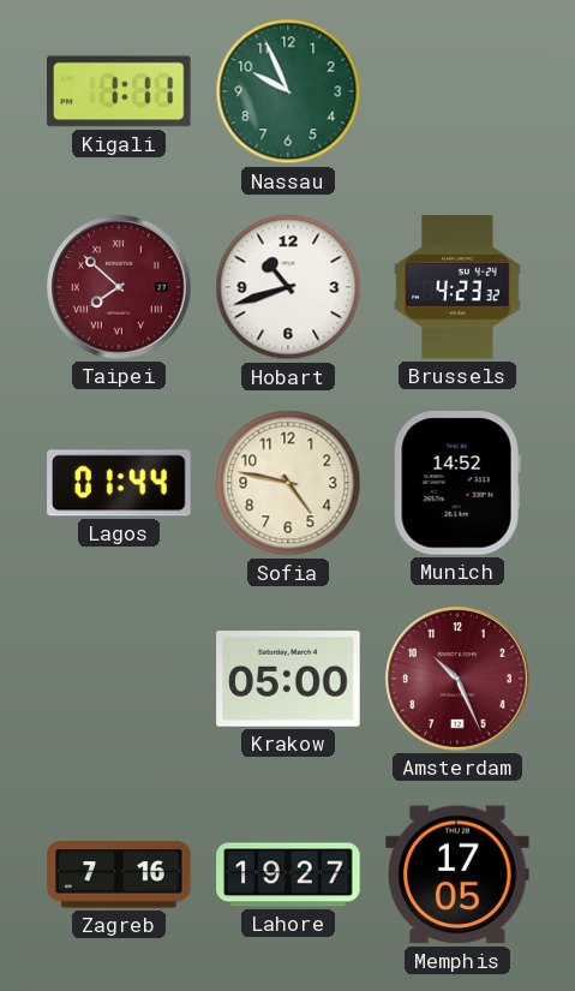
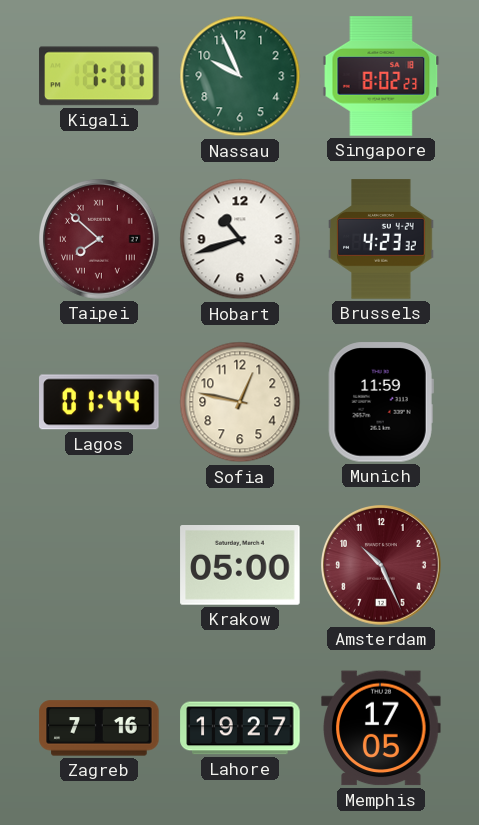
Singapore: none -> 8:02 (381, 76)
Sofia: 4:47 -> 12:47 (240, 402)
Munich: 14:52 -> 11:59 (381, 402)
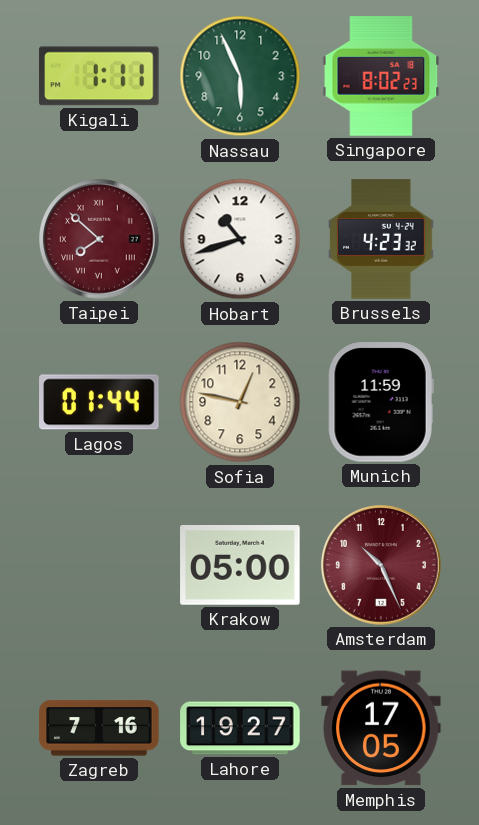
Nassau: 9:56 -> 5:56 (240, 76)
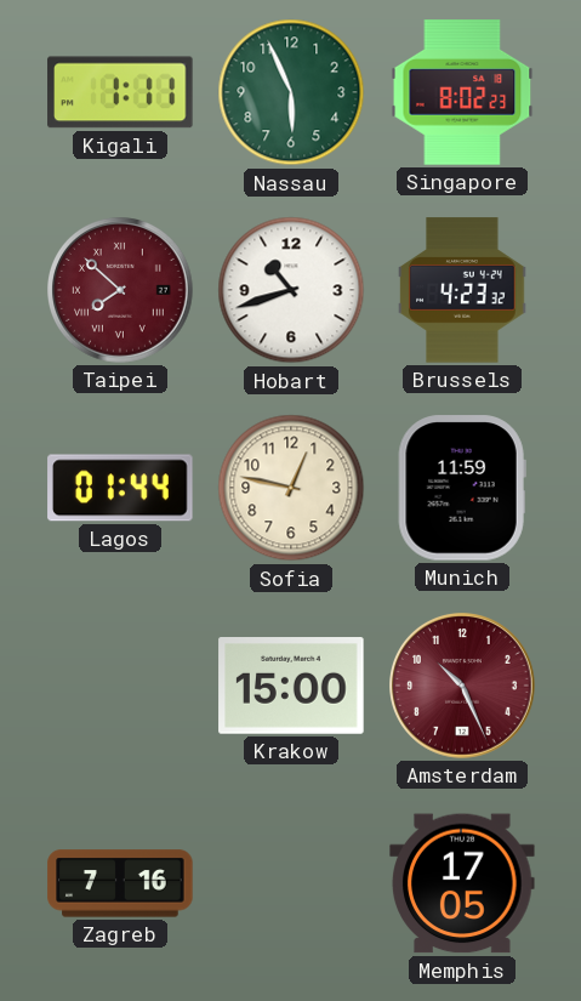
Krakow: 05:00 -> 15:00 (291, 687)
Lahore: 19:27 -> none (240, 728)
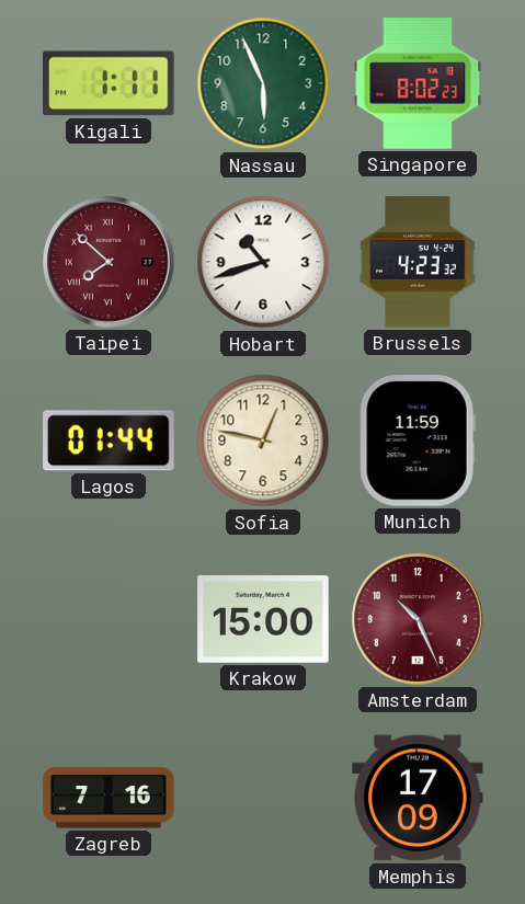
Memphis: 17:05 -> 17:09 (418, 798)
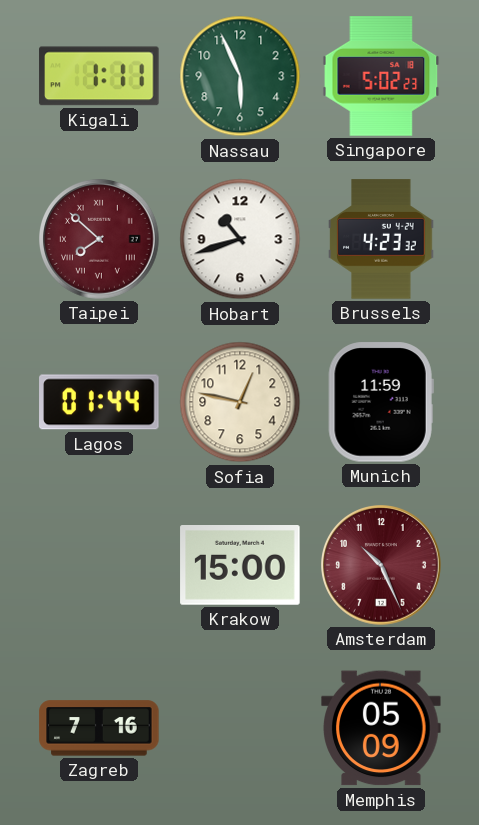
Singapore: 8:02 -> 5:02 (381, 76)
Memphis: 17:09 -> 05:09 (381, 728)
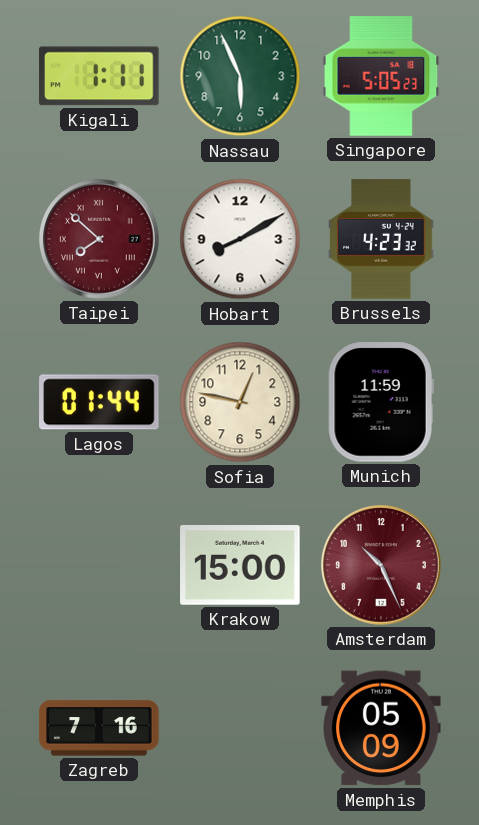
Singapore: 5:02 -> 5:05 (381, 76)
Hobart: 10:42 -> 8:10 (240, 239)
